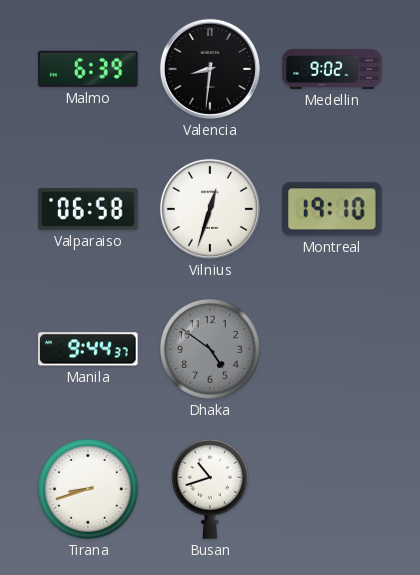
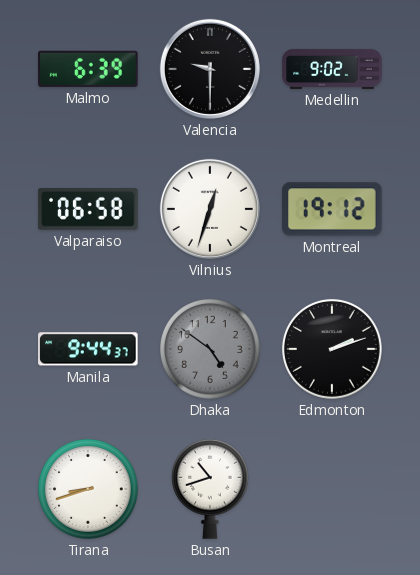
Valencia: 8:31 -> 9:30 (210, 69)
Montreal: 19:10 -> 19:12 (332, 209)
Edmonton: none -> 2:12 (333, 350)
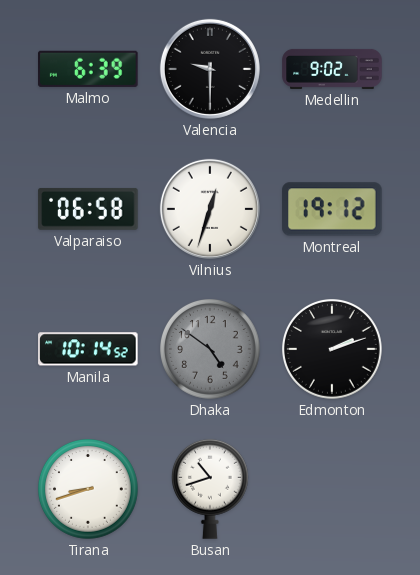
Manila: 9:44 -> 10:14 (88, 349)
